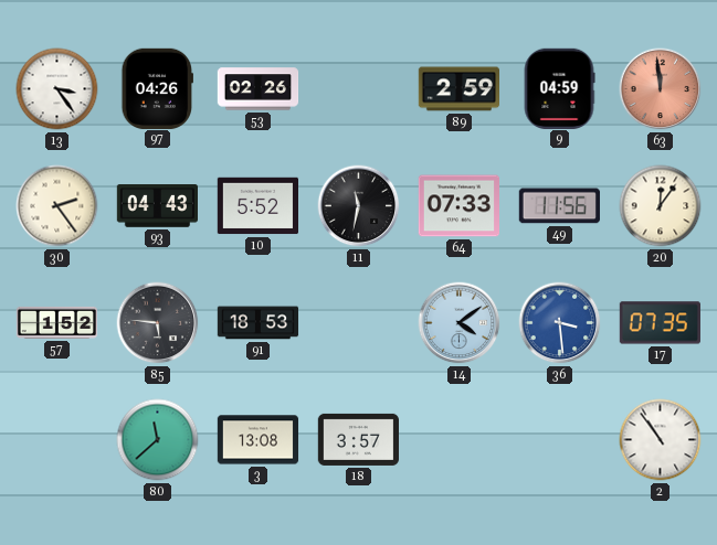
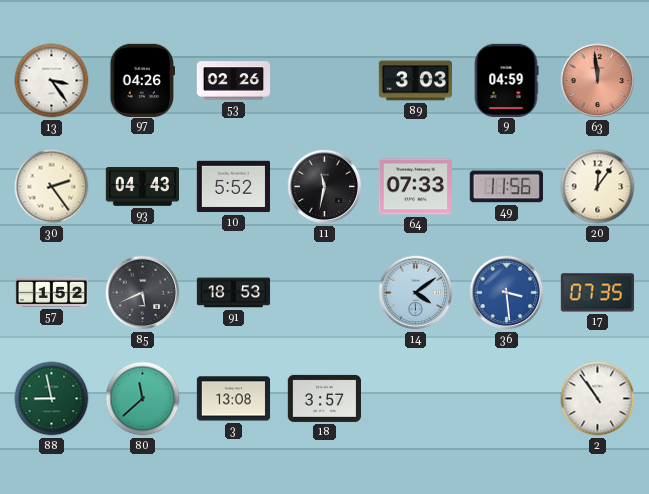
89: 2:59 -> 3:03 (415, 81)
85: 5:46 -> 5:41 (143, 293)
88: none -> 8:58 (52, 399)
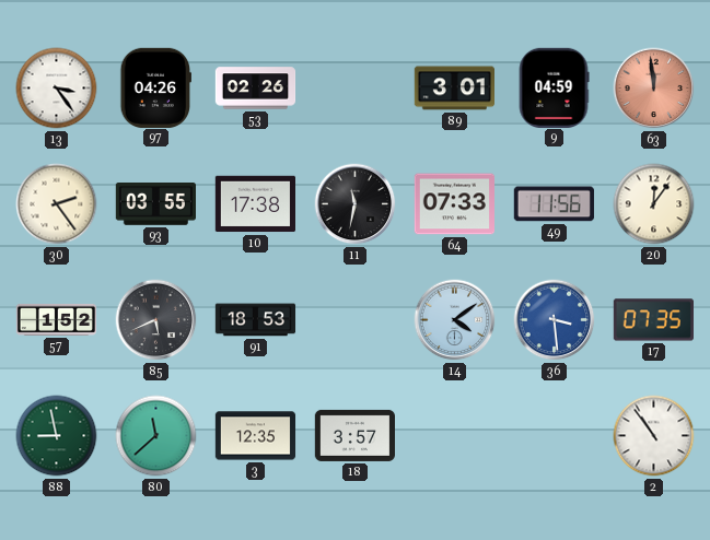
89: 3:03 -> 3:01 (454, 89)
93: 04:43 -> 03:55 (155, 204)
10: 5:52 -> 17:38 (255, 204)
3: 13:08 -> 12:35 (256, 436)
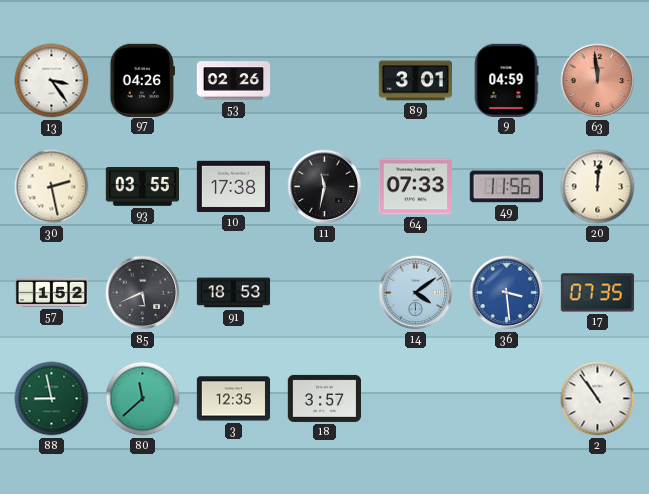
30: 2:24 -> 2:28 (52, 187)
20: 12:06 -> 12:01 (598, 187)
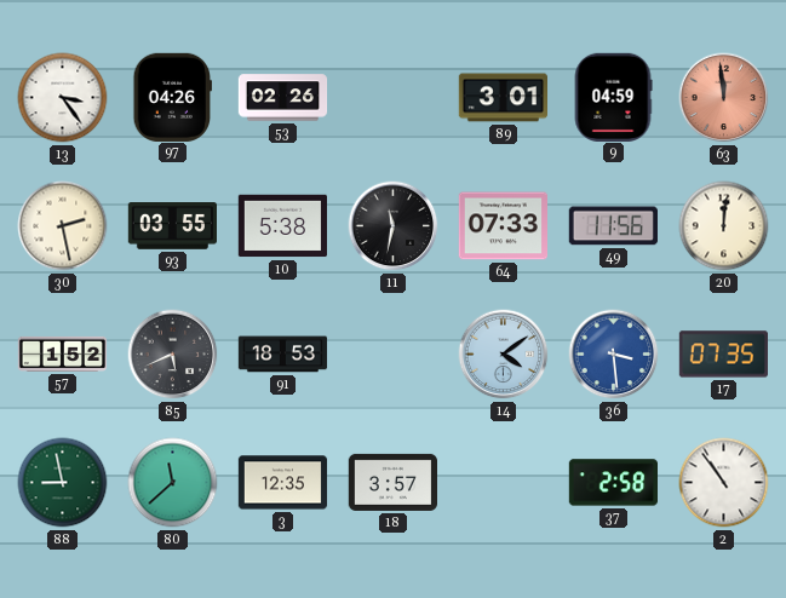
10: 17:38 -> 5:38 (282, 226)
37: none -> 2:58 (613, 483)
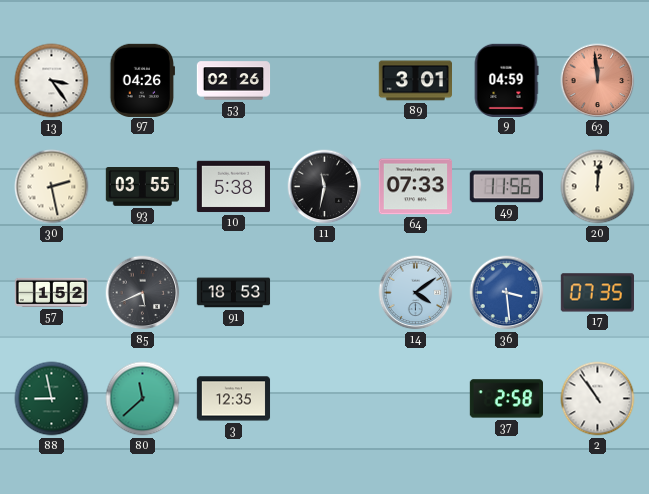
18: 3:57 -> none (392, 482)
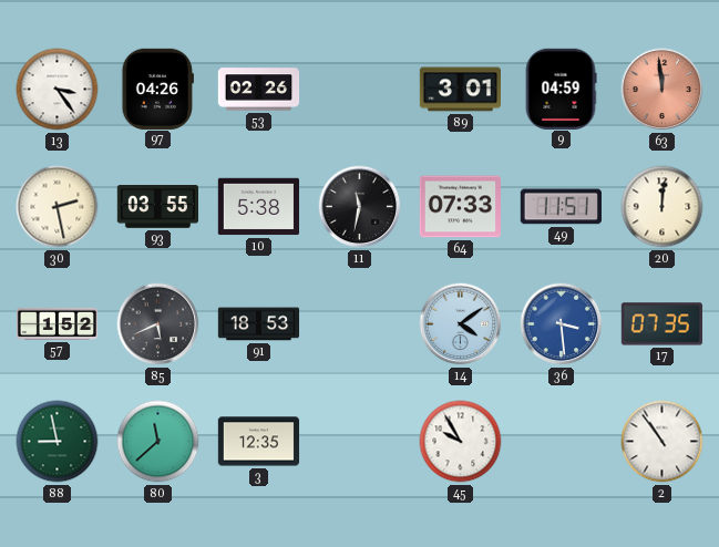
49: 11:56 -> 11:51 (561, 207)
45: none -> 9:55 (461, 442)
37: 2:58 -> none (506, 399)
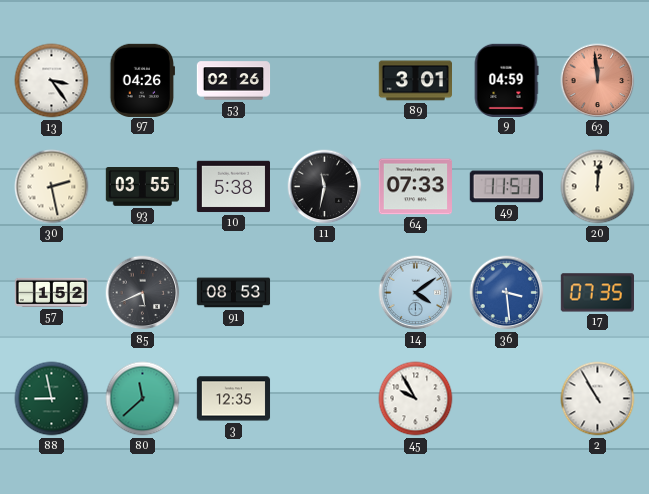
91: 18:53 -> 08:53 (234, 293)
2: 10:54 -> 10:55 (598, 399)
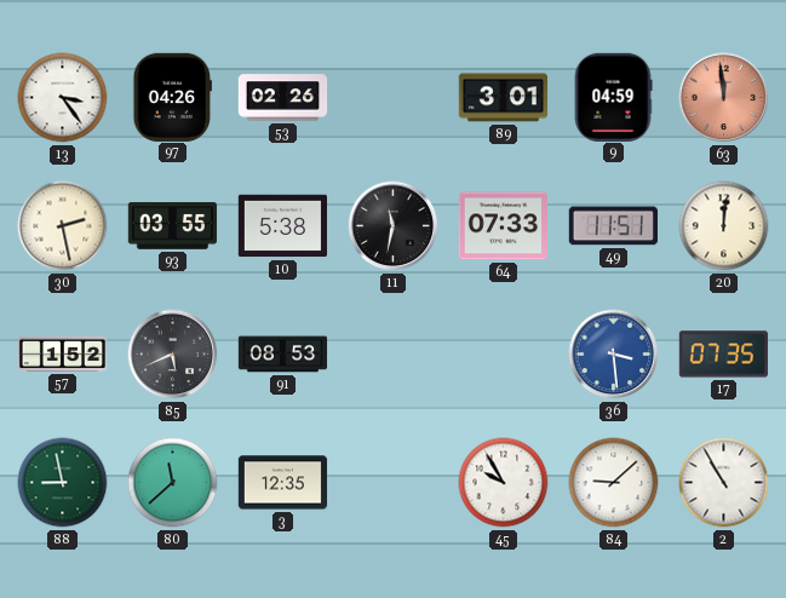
14: 4:09 -> none (416, 293)
84: none -> 9:08 (614, 483)
